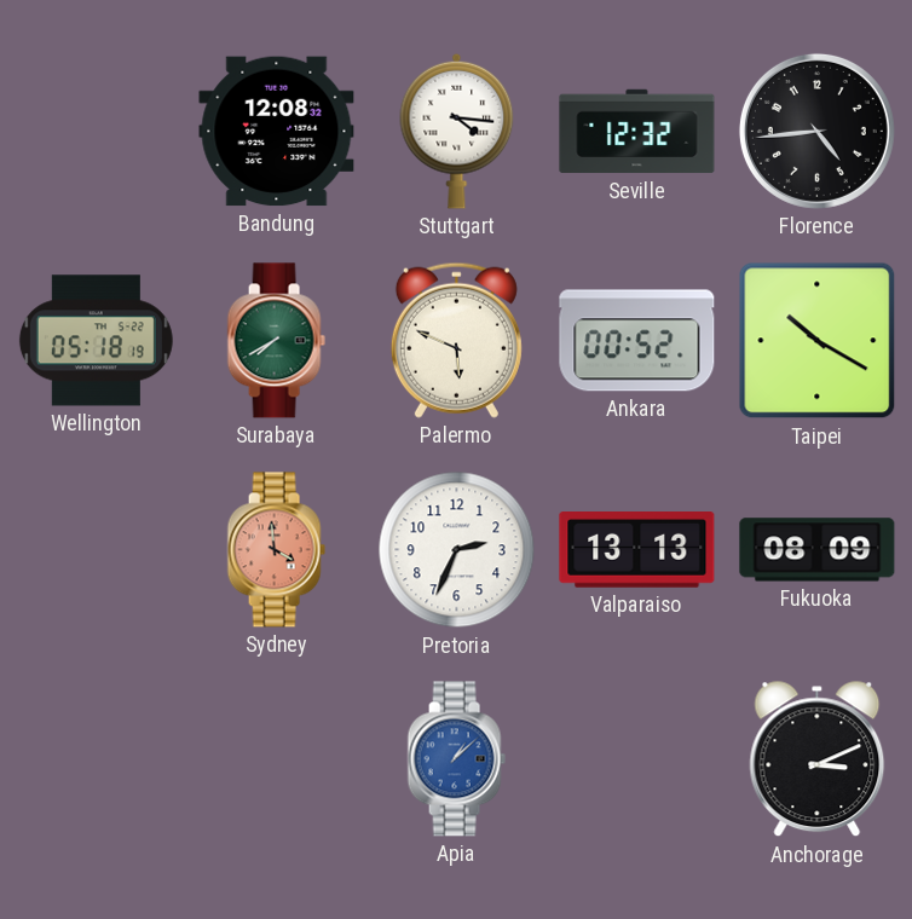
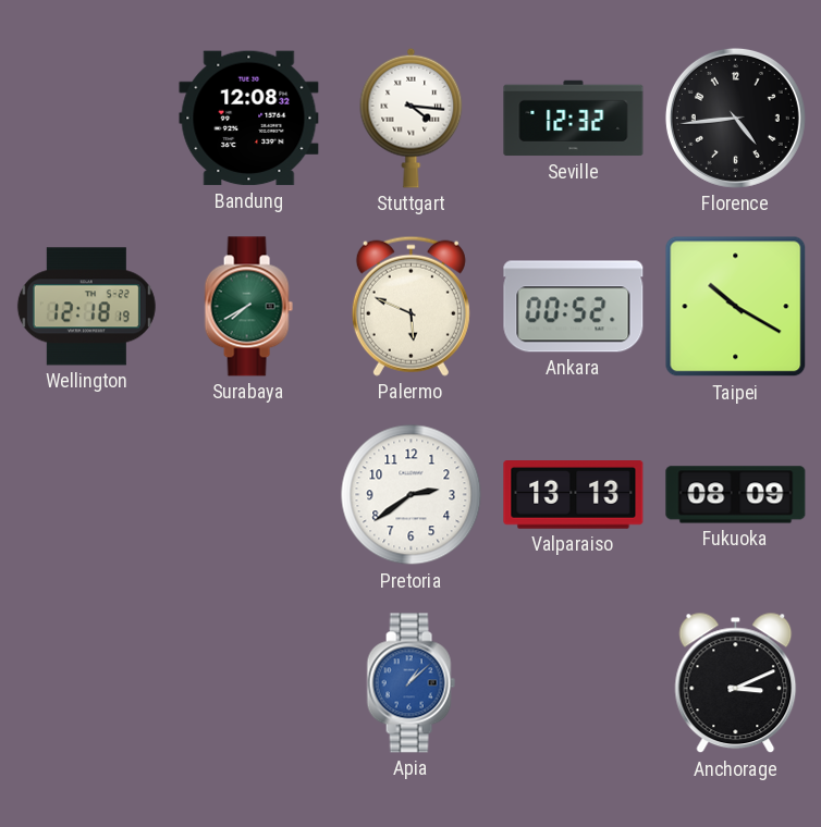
Wellington: 05:18 -> 12:18 (86, 307)
Sydney: 3:59 -> none (276, 550)
Pretoria: 2:34 -> 2:39 (412, 495)
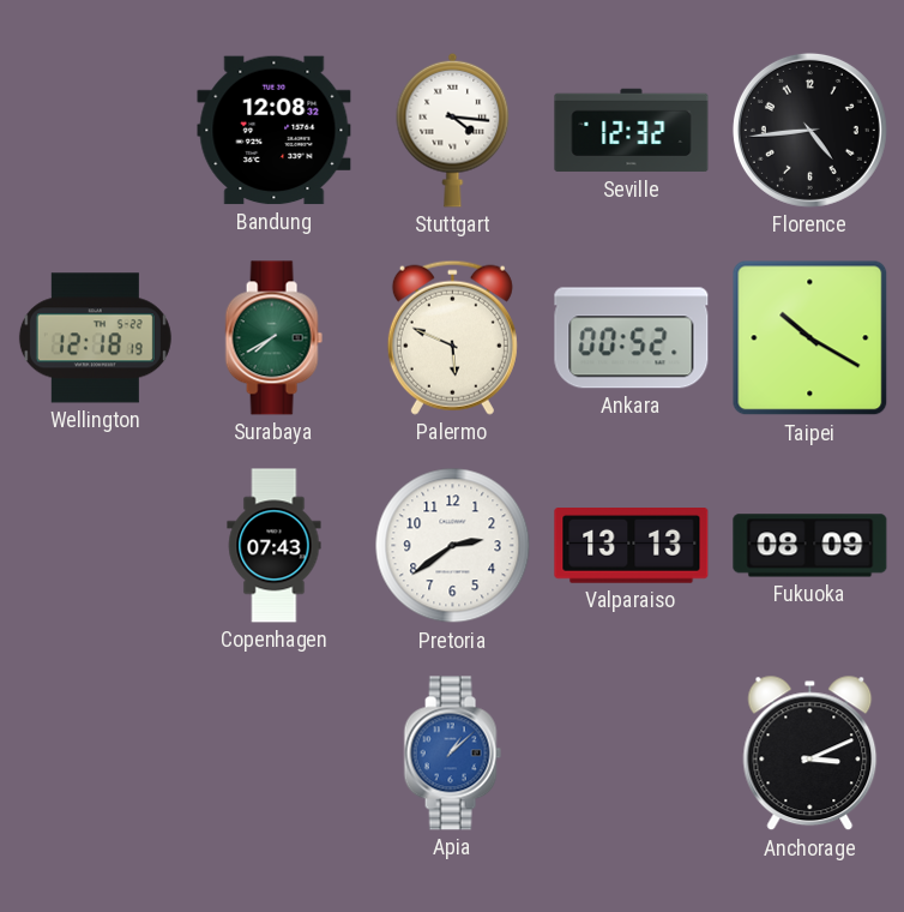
Copenhagen: none -> 07:43 (275, 546)
